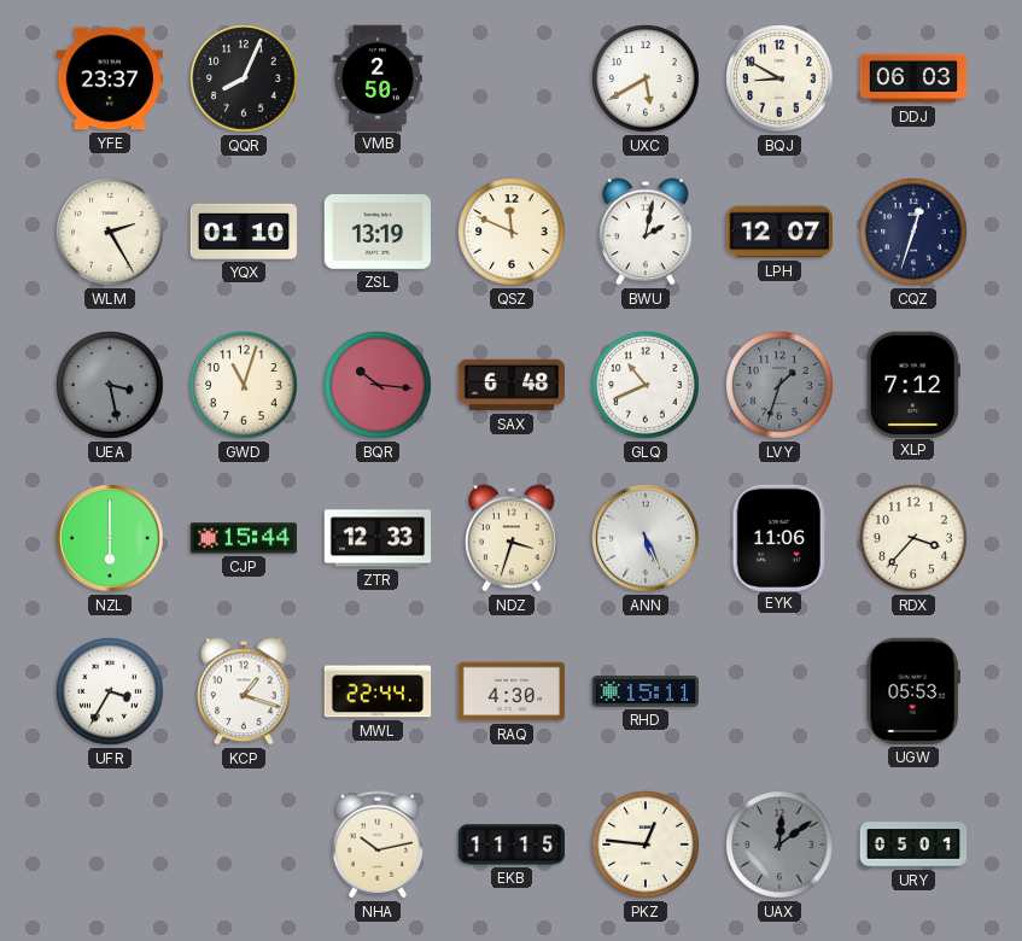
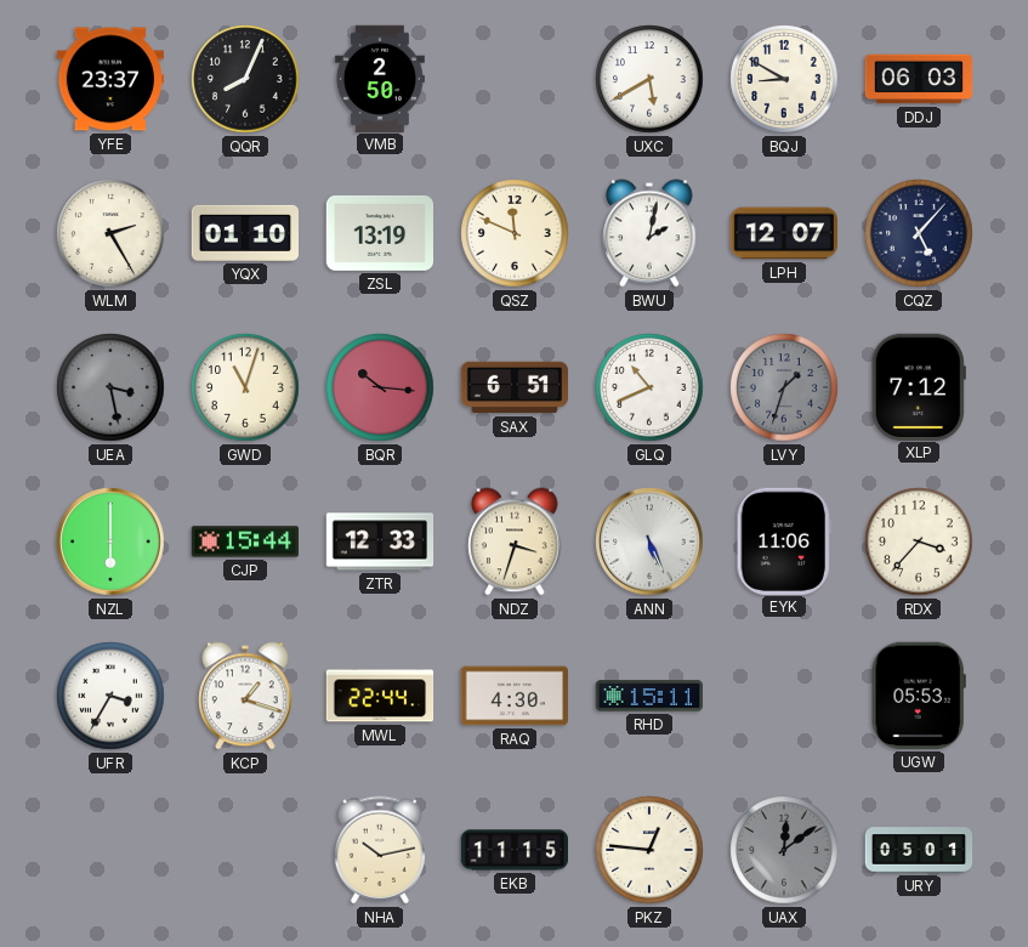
CQZ: 12:33 -> 5:07 (919, 233)
SAX: 6:48 -> 6:51 (515, 387)
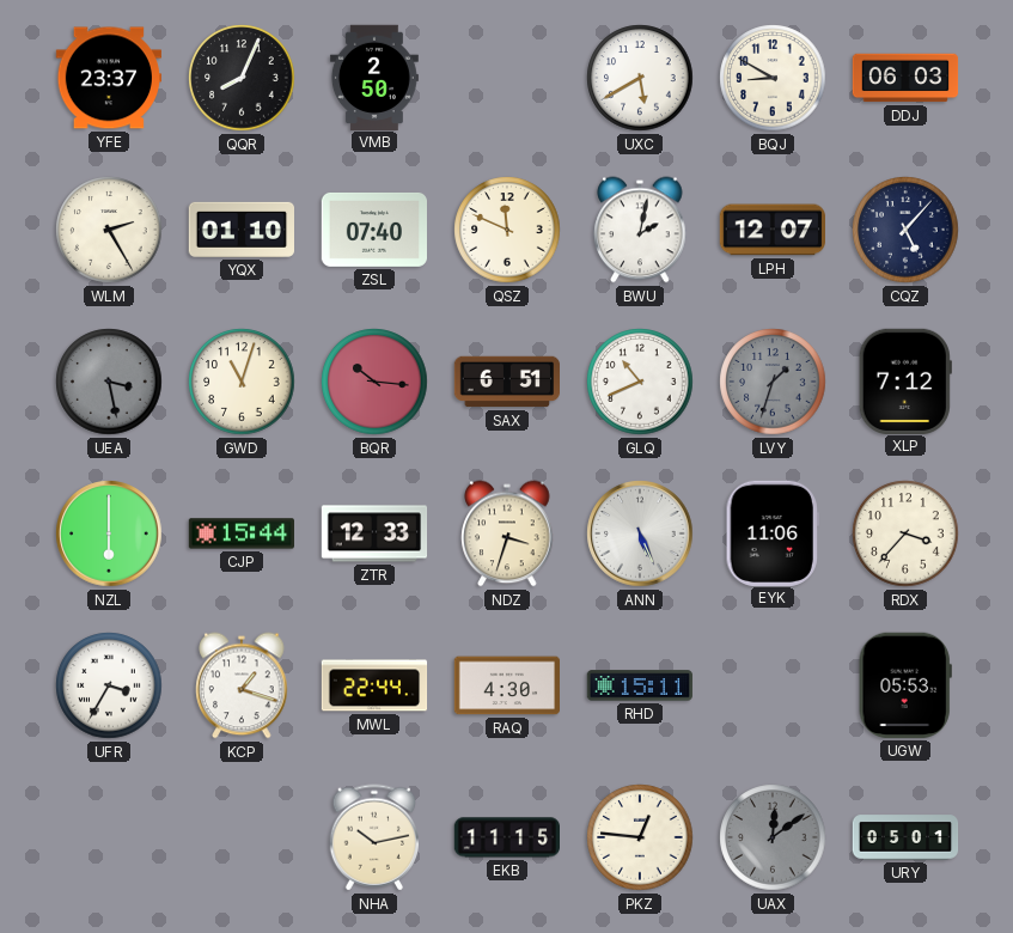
ZSL: 13:19 -> 07:40 (374, 230)
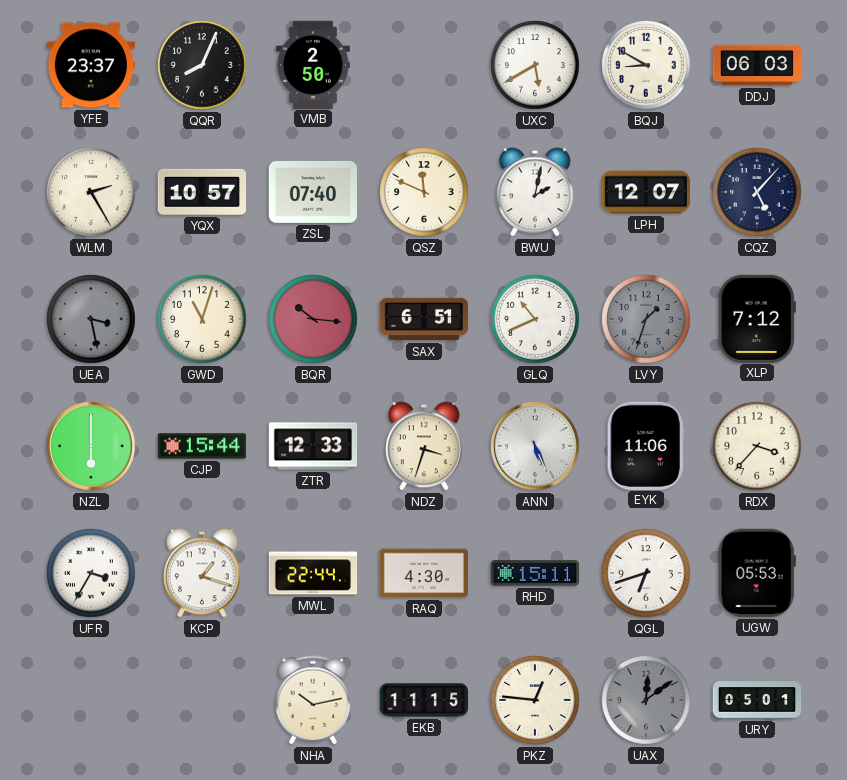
YQX: 01:10 -> 10:57 (202, 192)
QGL: none -> 6:42 (646, 573)
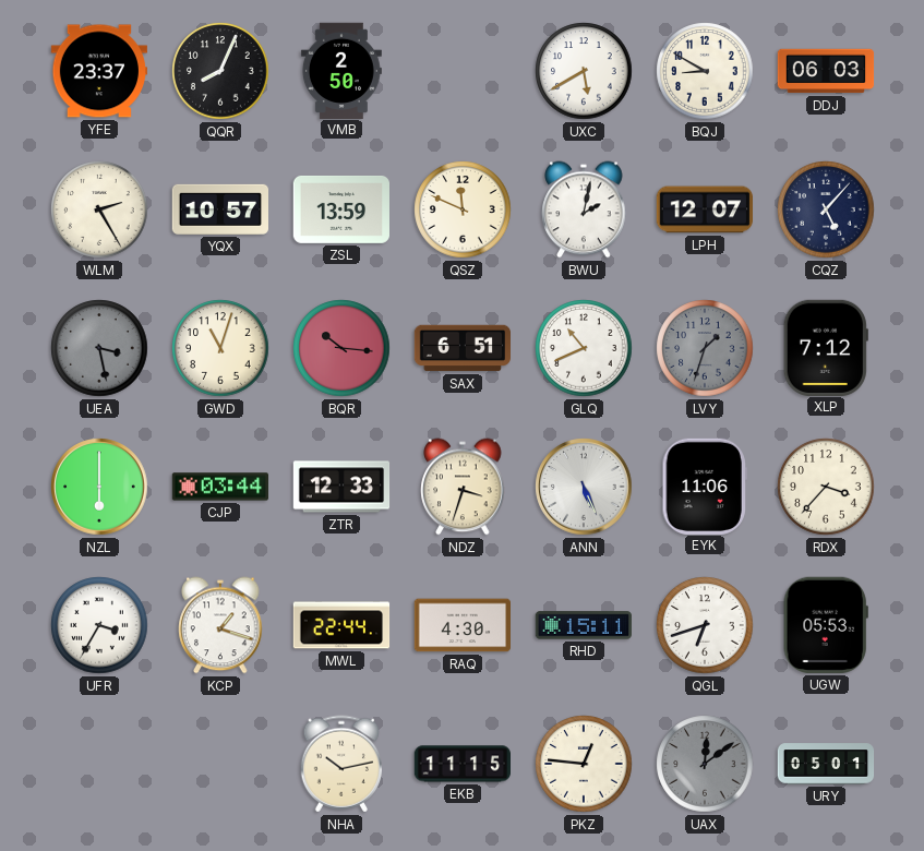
ZSL: 07:40 -> 13:59 (341, 209)
CJP: 15:44 -> 03:44 (220, 487)
